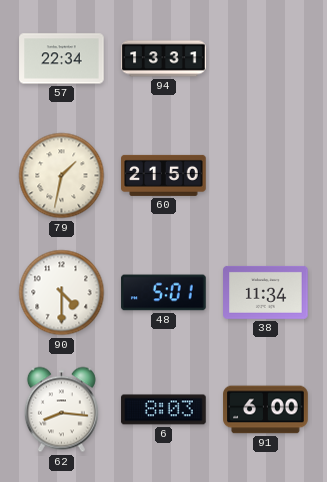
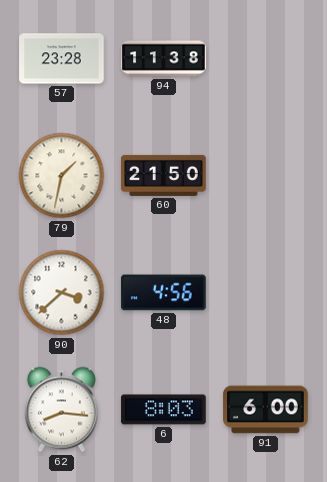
57: 22:34 -> 23:28 (62, 59)
94: 13:31 -> 11:38 (164, 59)
90: 4:30 -> 3:38 (62, 293)
48: 5:01 -> 4:56 (164, 293)
38: 11:34 -> none (266, 292)
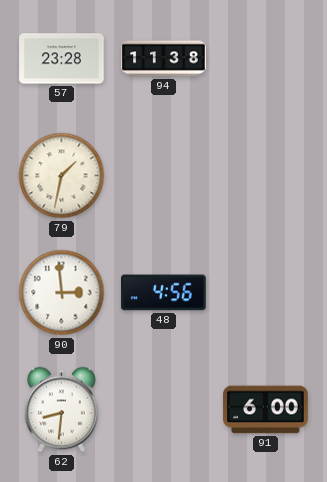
60: 21:50 -> none (164, 175)
90: 3:38 -> 2:59 (62, 293)
62: 8:16 -> 8:31 (61, 410)
6: 8:03 -> none (164, 410)
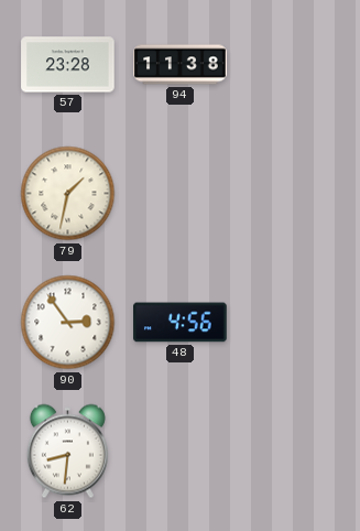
90: 2:59 -> 2:54 (68, 323)
91: 6:00 -> none (266, 410)
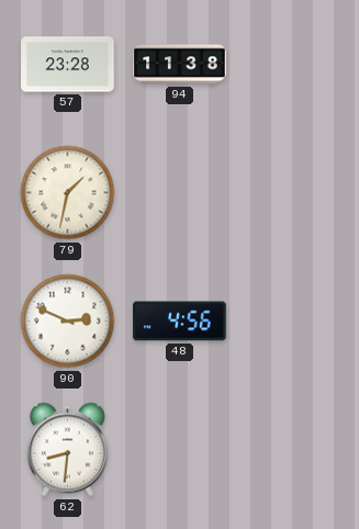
90: 2:54 -> 2:49 (68, 322)
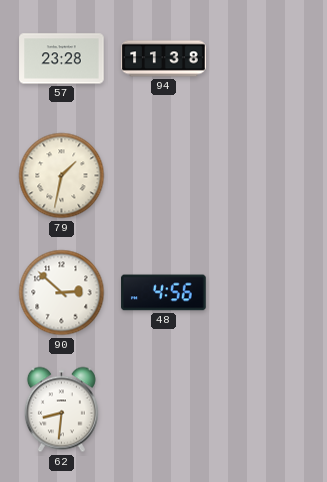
90: 2:49 -> 2:52 (62, 293)
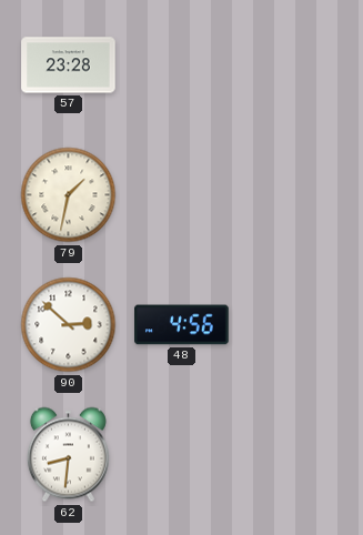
94: 11:38 -> none (164, 59)
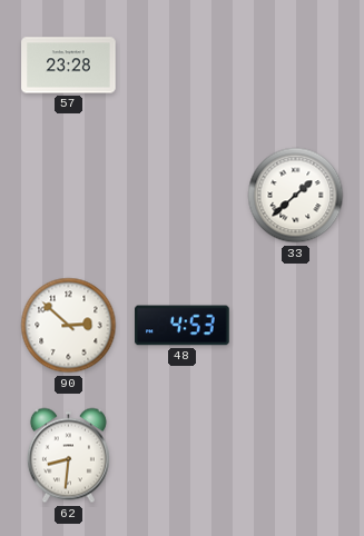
79: 1:32 -> none (69, 195)
33: none -> 1:38 (296, 196)
48: 4:56 -> 4:53 (183, 326)
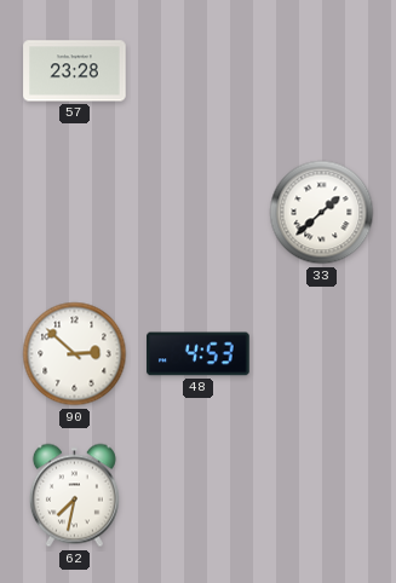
62: 8:31 -> 7:32 (74, 496)
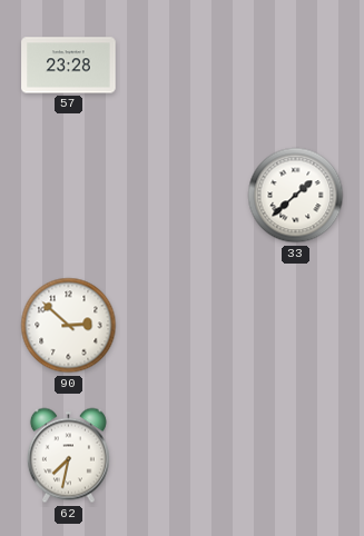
48: 4:53 -> none (199, 354)
